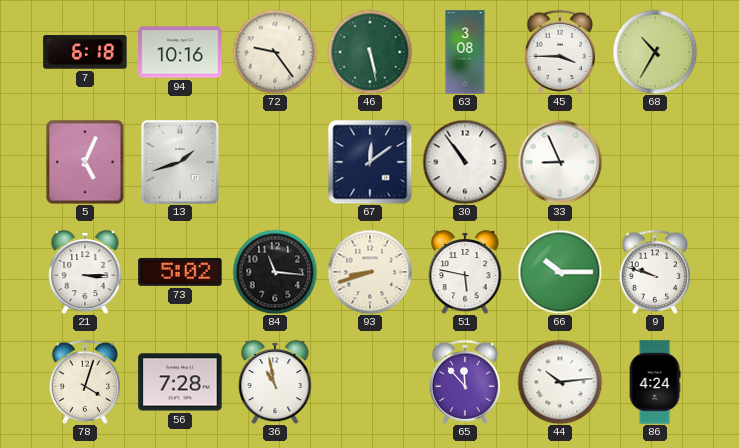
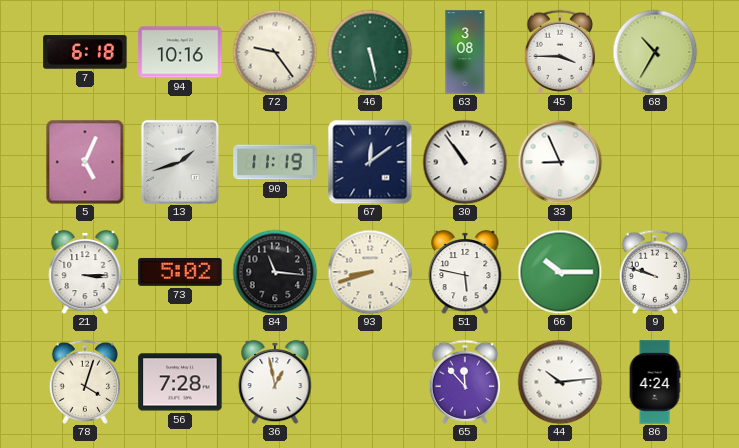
90: none -> 11:19 (275, 162)
36: 10:58 -> 12:58 (275, 382)
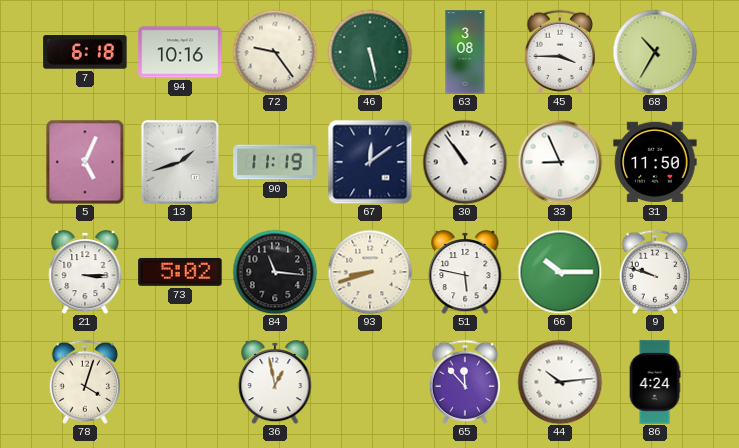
31: none -> 11:50 (655, 162)
56: 7:28 -> none (180, 382)
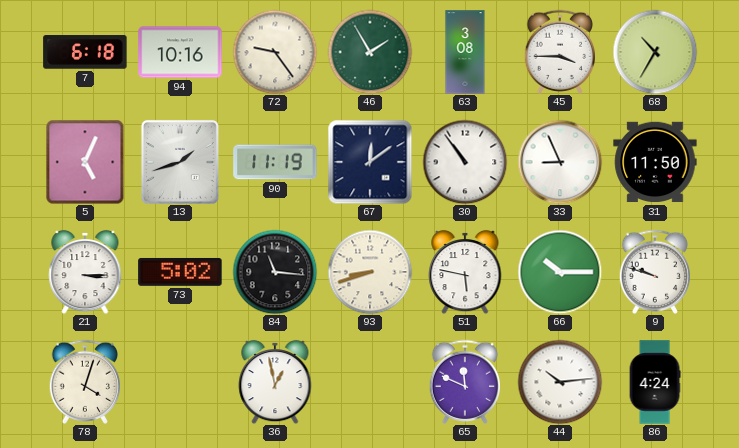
46: 5:28 -> 1:55 (370, 52)
65: 11:53 -> 11:49 (465, 382)
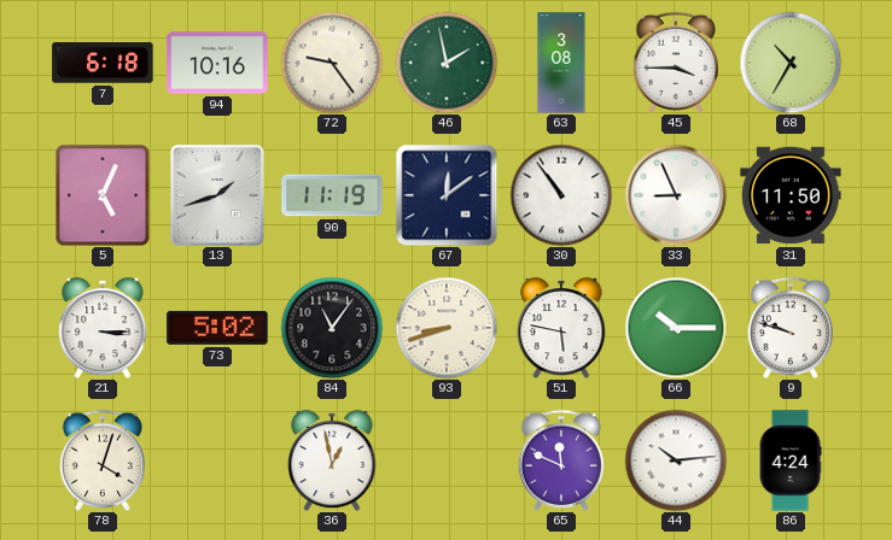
46: 1:55 -> 1:58 (447, 63)
84: 11:16 -> 11:06 (332, 328)
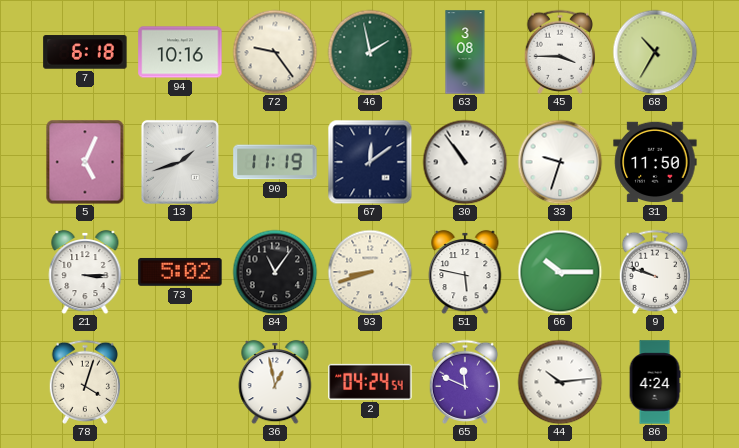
33: 8:56 -> 9:33 (560, 162)
2: none -> 04:24 (370, 382)
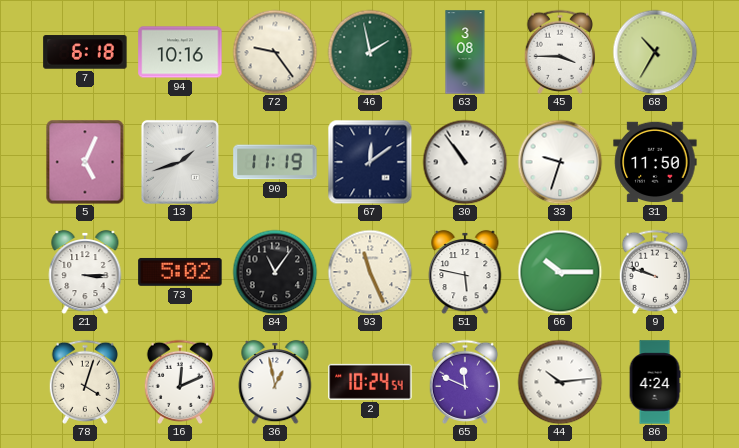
93: 8:42 -> 11:26 (370, 272)
16: none -> 12:11 (180, 382)
2: 04:24 -> 10:24 (370, 382)
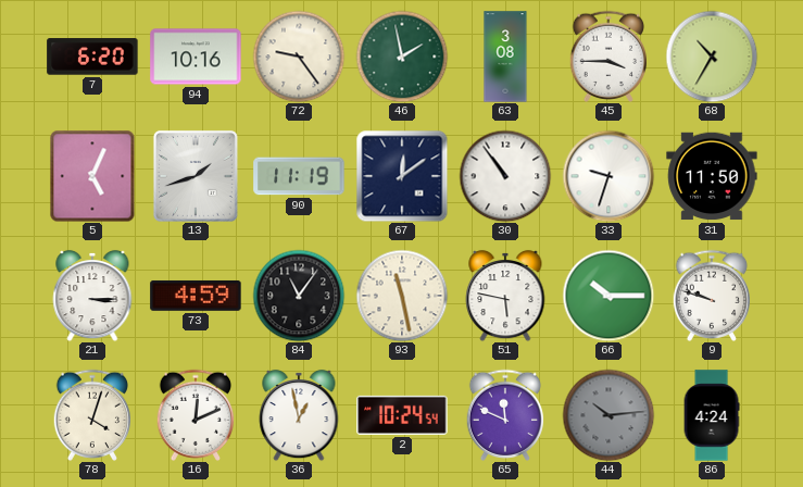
7: 6:18 -> 6:20 (92, 57)
73: 5:02 -> 4:59 (196, 296)
93: 11:26 -> 11:28 (402, 296)
44 dial: white -> grey (608, 415)
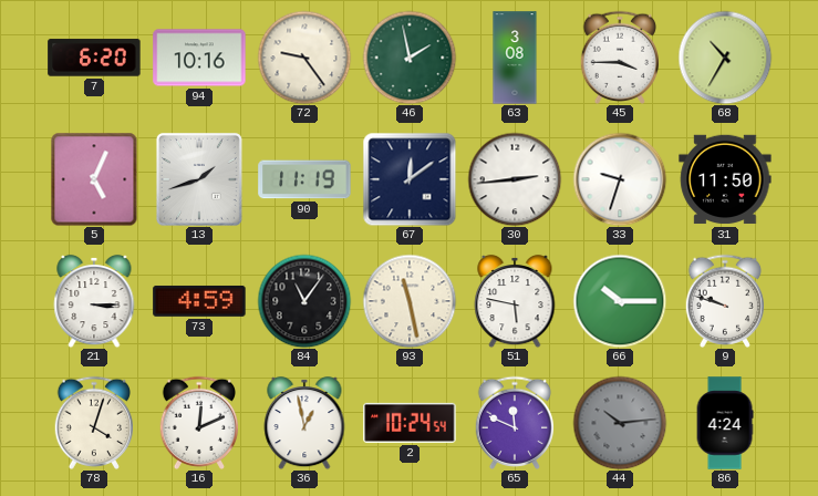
30: 10:54 -> 2:44 (515, 179)
